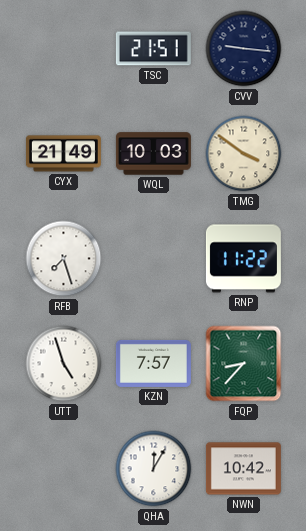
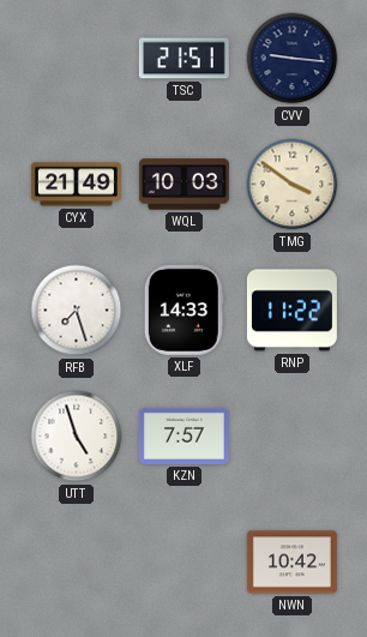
XLF: none -> 14:33 (183, 310)
FQP: 8:37 -> none (244, 364)
QHA: 12:05 -> none (154, 469)
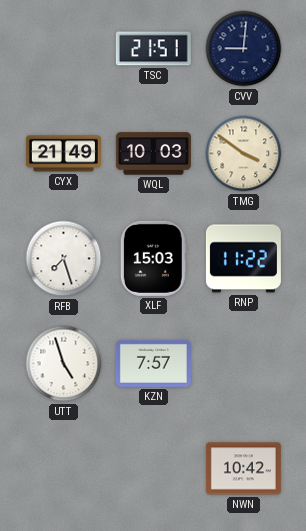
CVV: 9:16 -> 9:01 (244, 49)
XLF: 14:33 -> 15:03 (153, 258)
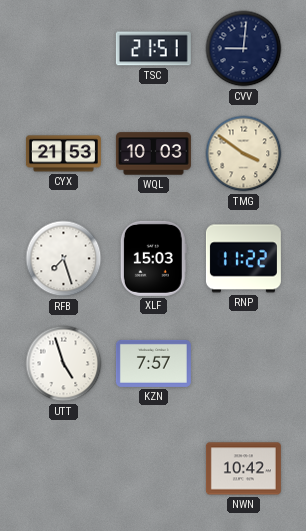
CYX: 21:49 -> 21:53 (63, 154)
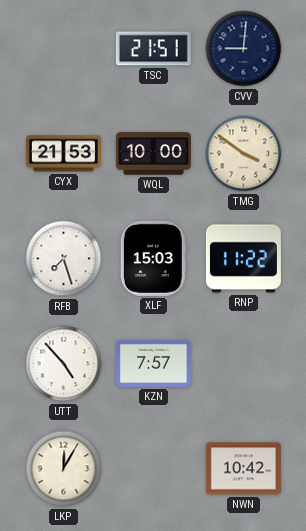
WQL: 10:03 -> 10:00 (153, 154)
UTT: 4:57 -> 4:53 (64, 364)
LKP: none -> 12:05 (64, 469)
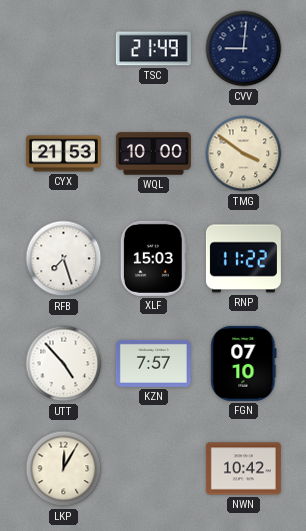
TSC: 21:51 -> 21:49 (153, 49)
FGN: none -> 07:10 (244, 363)
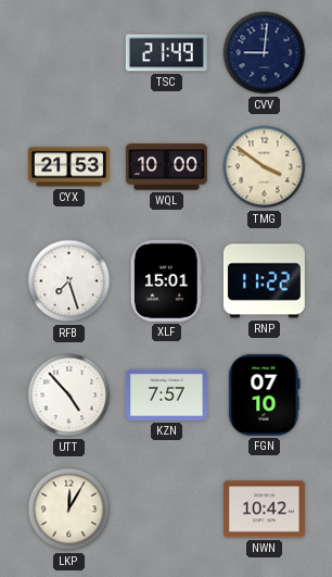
XLF: 15:03 -> 15:01 (166, 280)
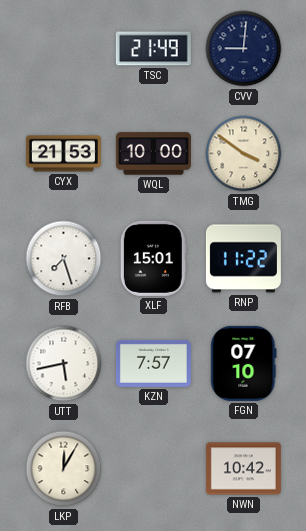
UTT: 4:53 -> 5:43 (64, 364)
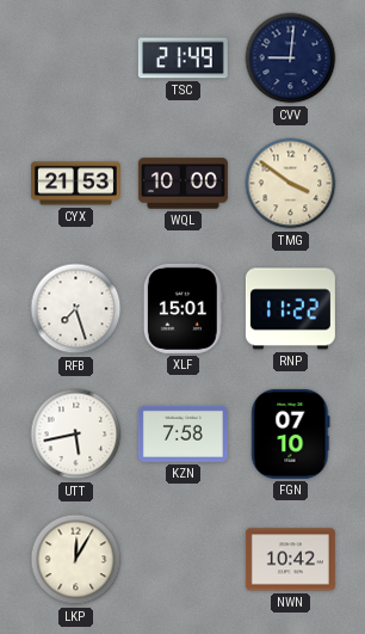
KZN: 7:57 -> 7:58 (182, 433)
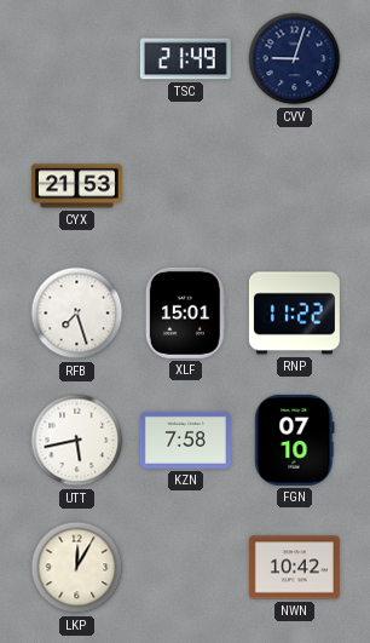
CVV: 9:01 -> 9:03 (295, 59)
WQL: 10:00 -> none (182, 184)
TMG: 3:51 -> none (291, 184)
